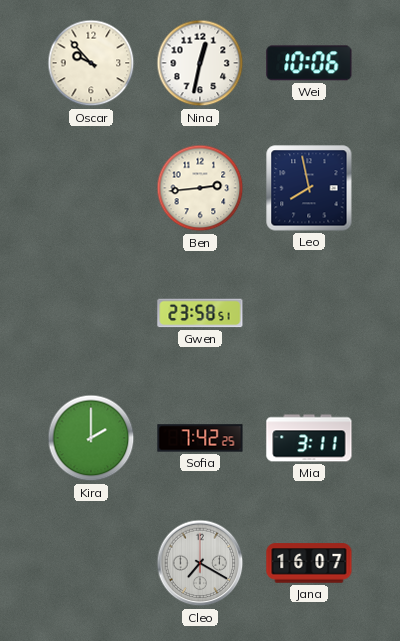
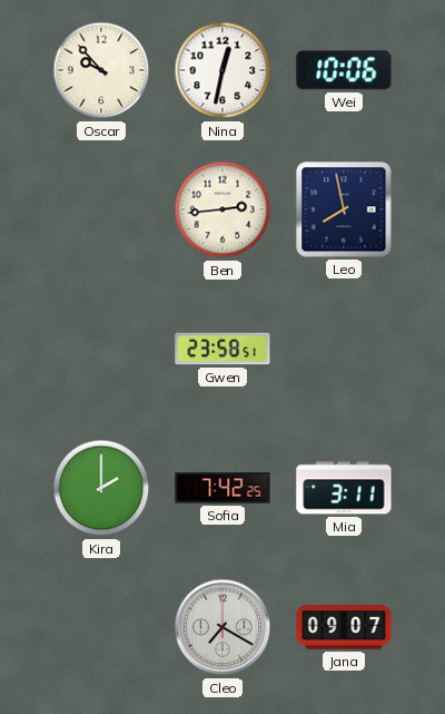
Jana: 16:07 -> 09:07 (344, 627)
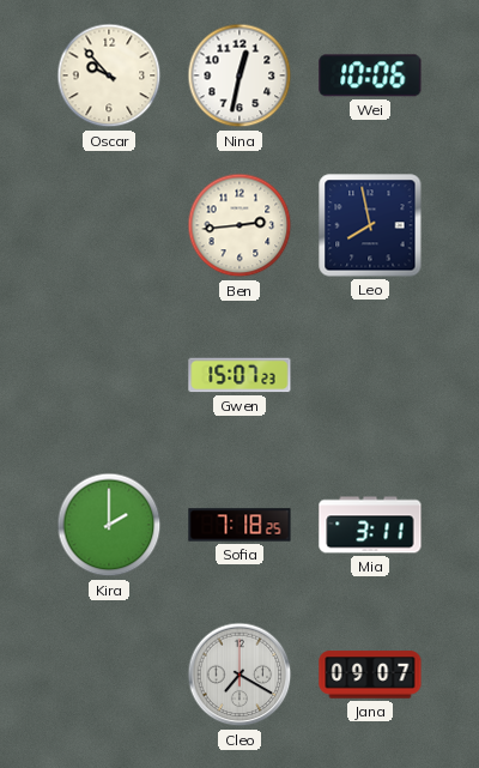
Gwen: 23:58 -> 15:07 (239, 375)
Sofia: 7:42 -> 7:18 (239, 525)
